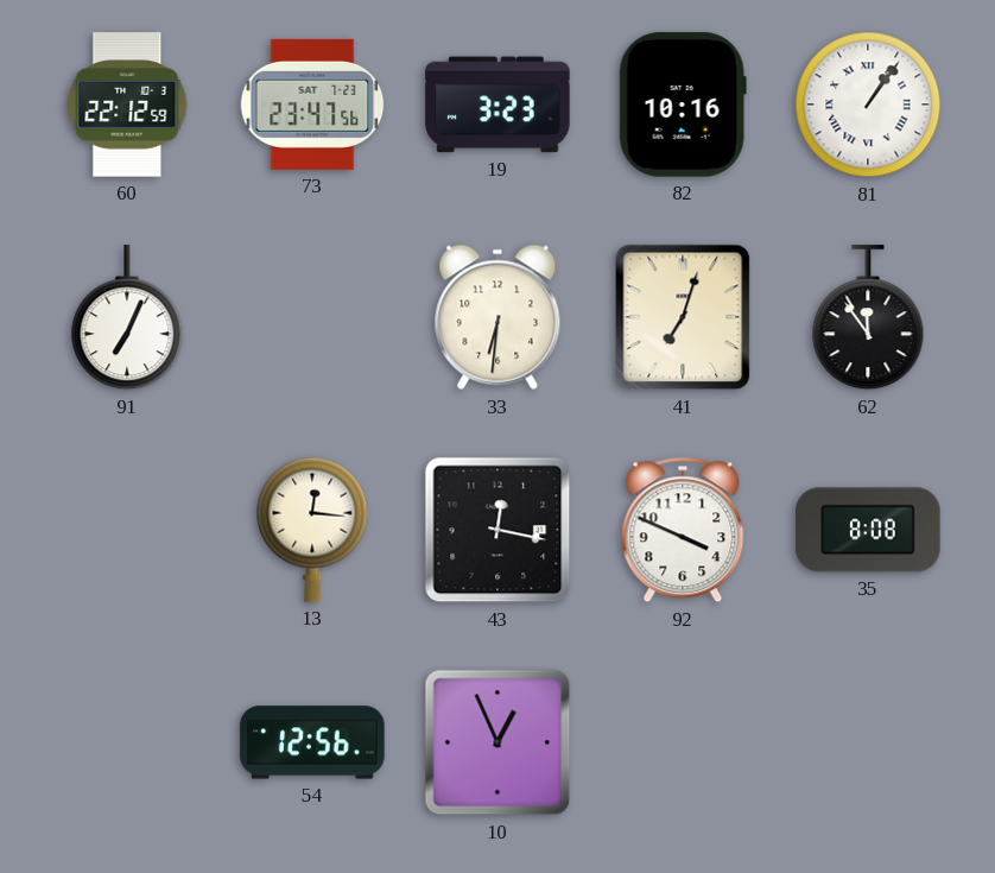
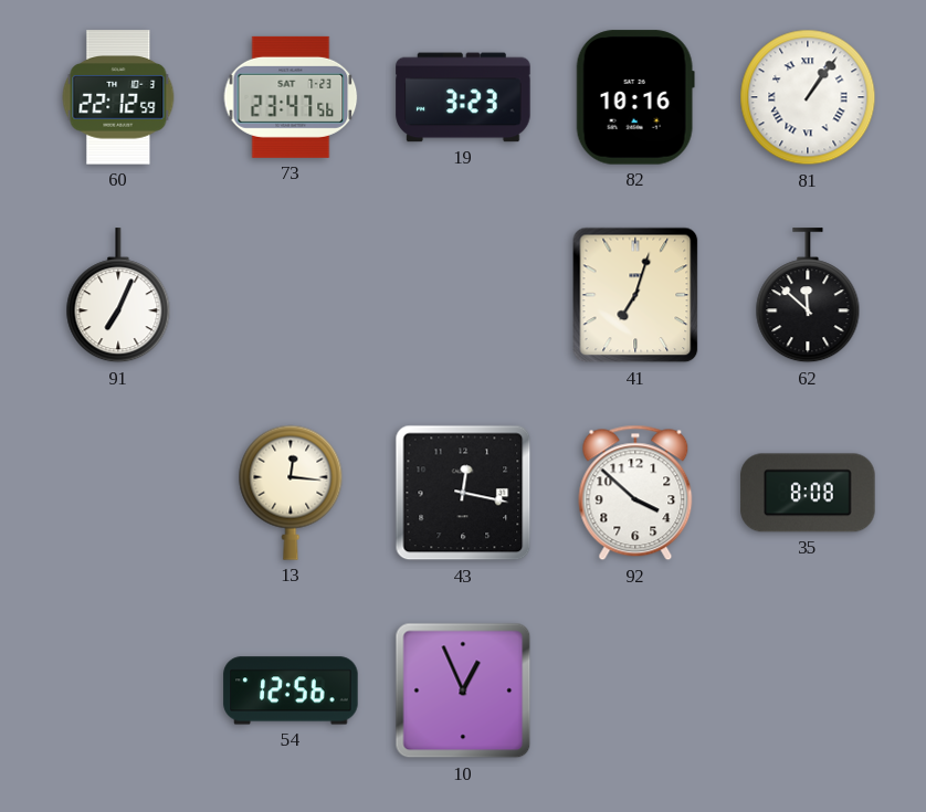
33: 6:31 -> none (497, 317)
62: 11:54 -> 11:52 (808, 296)
92: 3:49 -> 3:52 (635, 493)
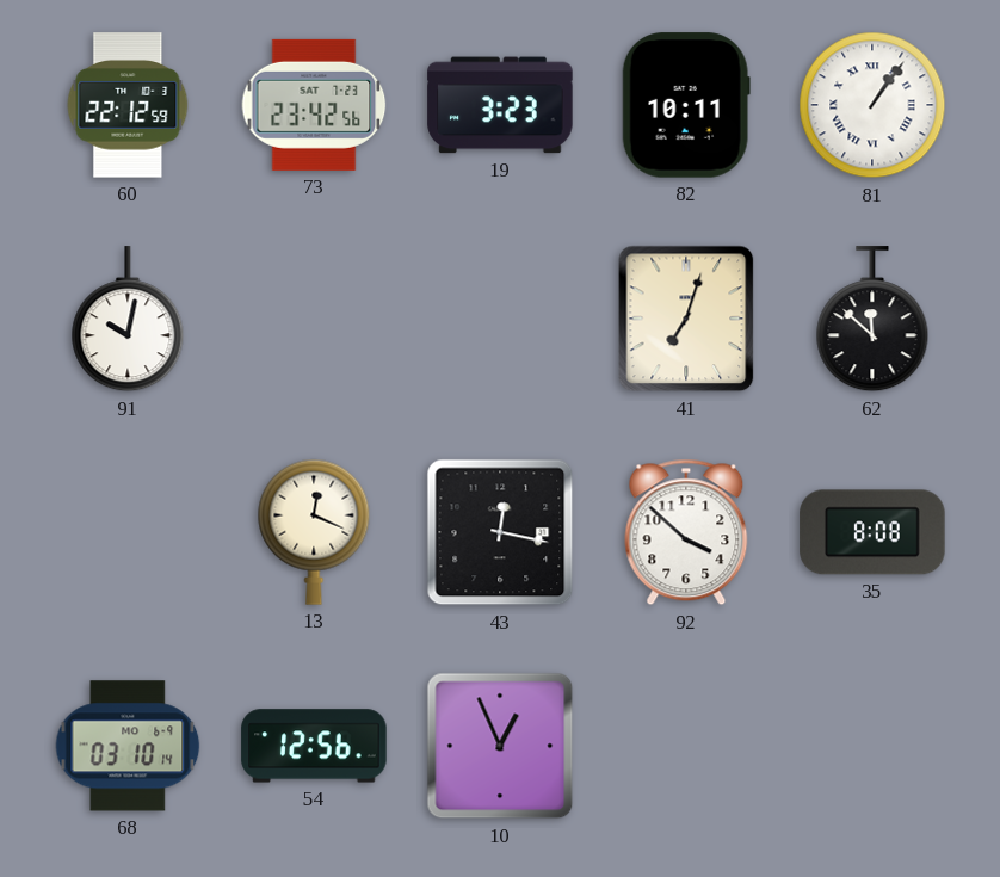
73: 23:47 -> 23:42 (314, 105)
82: 10:16 -> 10:11 (686, 105)
91: 7:04 -> 10:02 (128, 320)
13: 12:16 -> 12:19 (314, 532)
68: none -> 03:10 (128, 746)
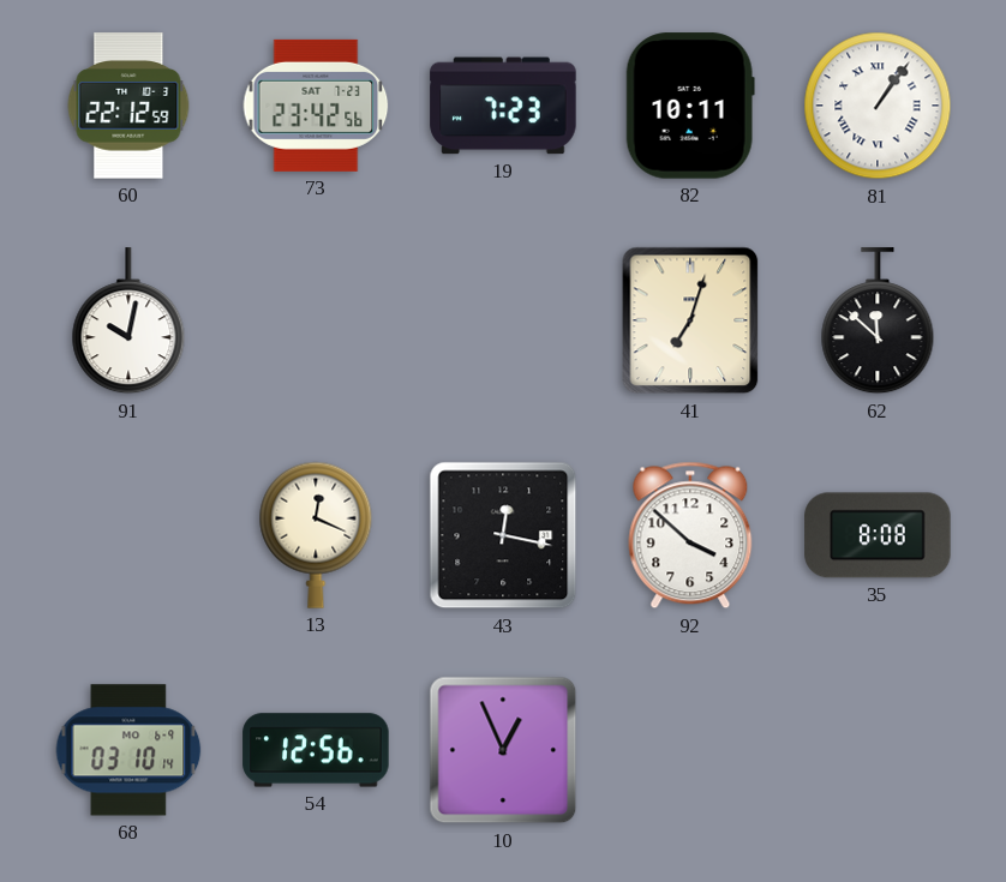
19: 3:23 -> 7:23 (503, 106)
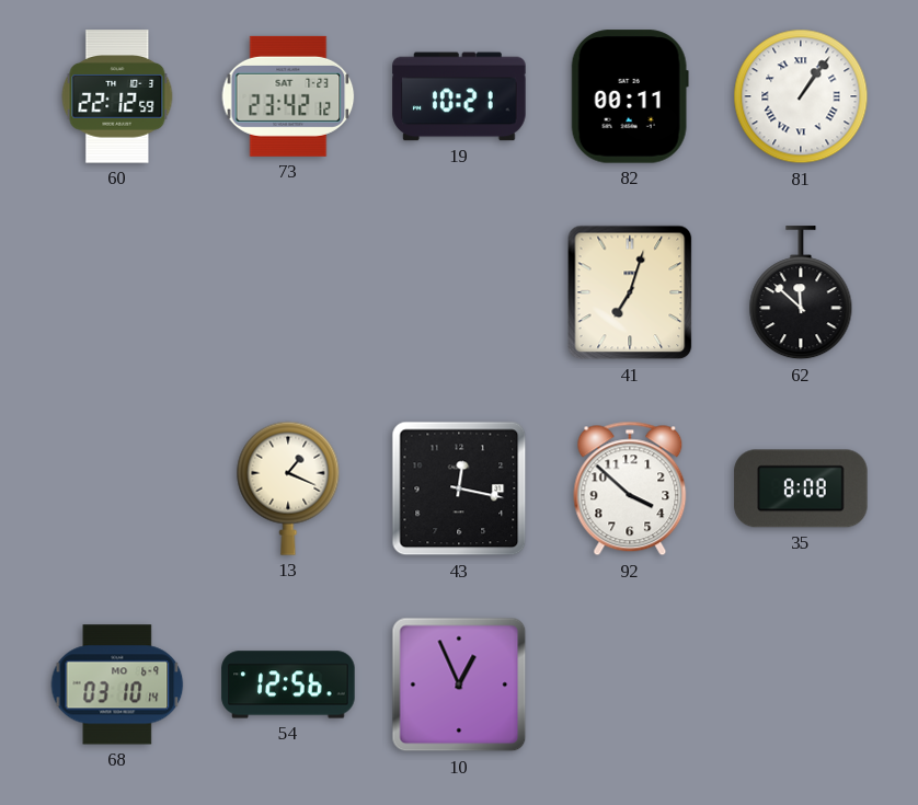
73: 23:42:56 -> 23:42:12 (288, 96)
19: 7:23 -> 10:21 (459, 96)
82: 10:11 -> 00:11 (630, 96)
91: 10:02 -> none (128, 322)
13: 12:19 -> 1:19 (288, 488)
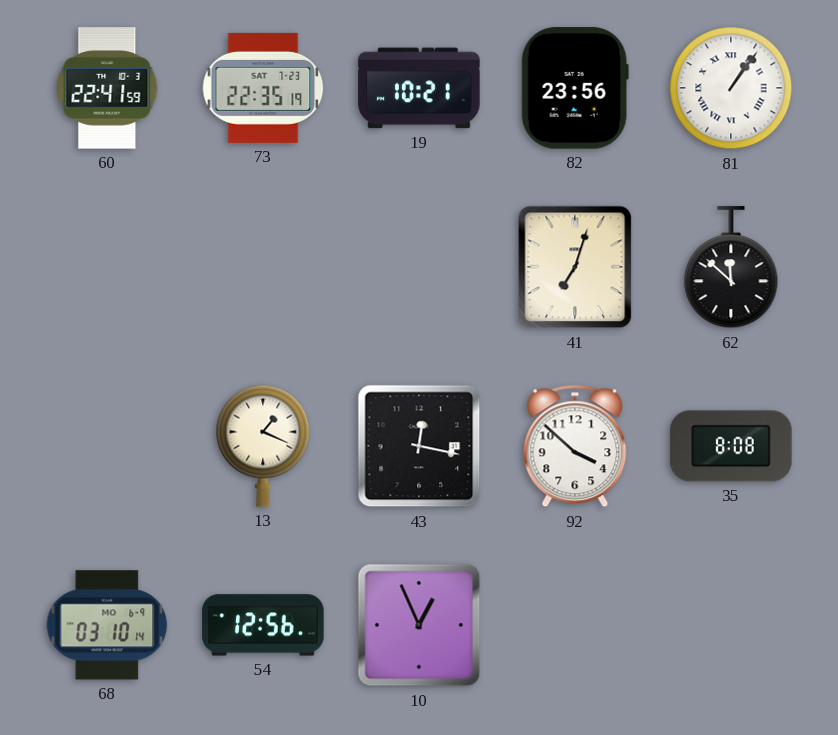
60: 22:12 -> 22:41 (107, 88)
73: 23:42 -> 22:35 (263, 88)
82: 00:11 -> 23:56 (575, 88)
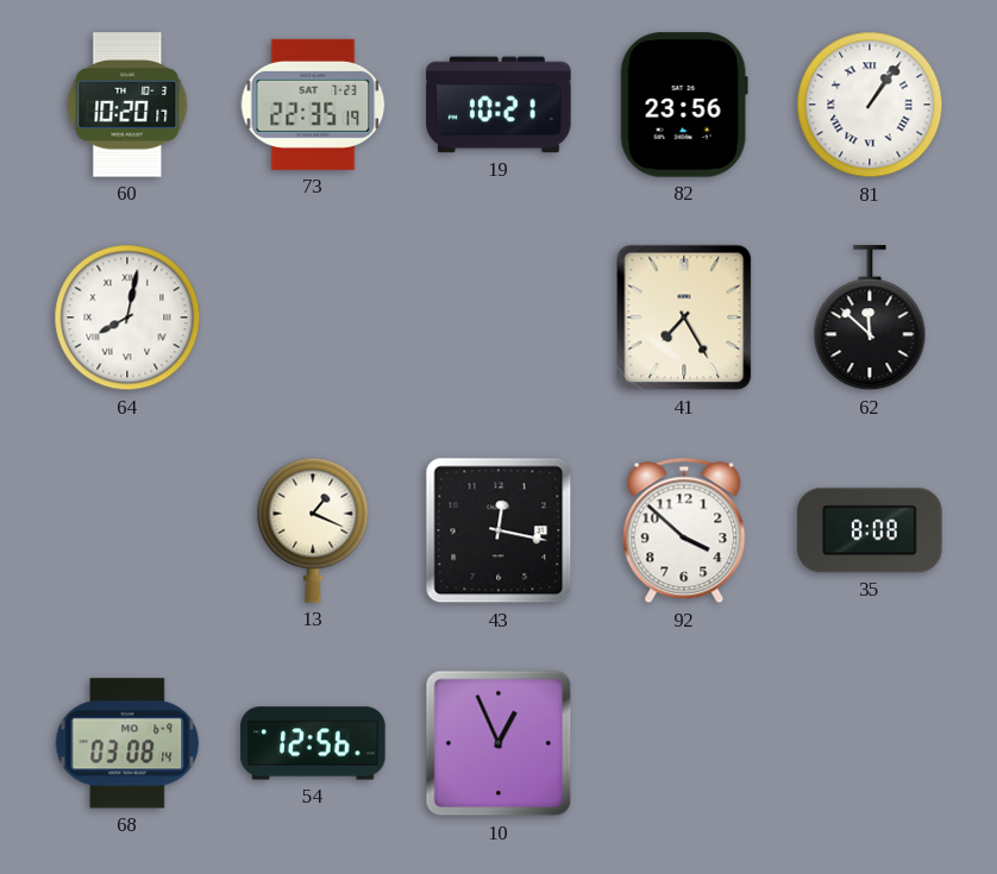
60: 22:41 -> 10:20 (127, 105)
64: none -> 8:02 (127, 317)
41: 7:03 -> 7:25 (684, 317)
68: 03:10 -> 03:08 (127, 743)
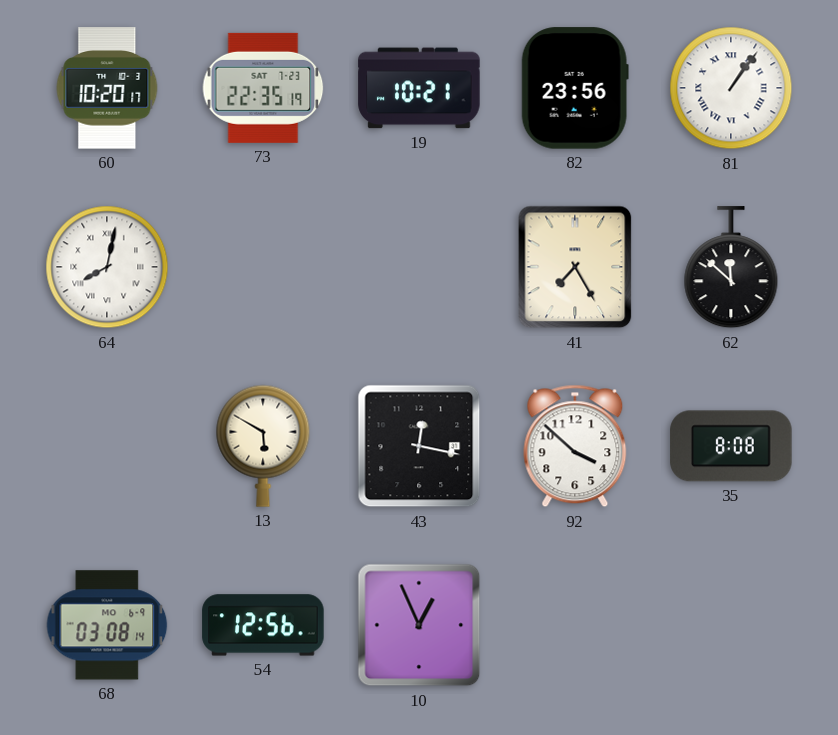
13: 1:19 -> 5:50 (263, 446)
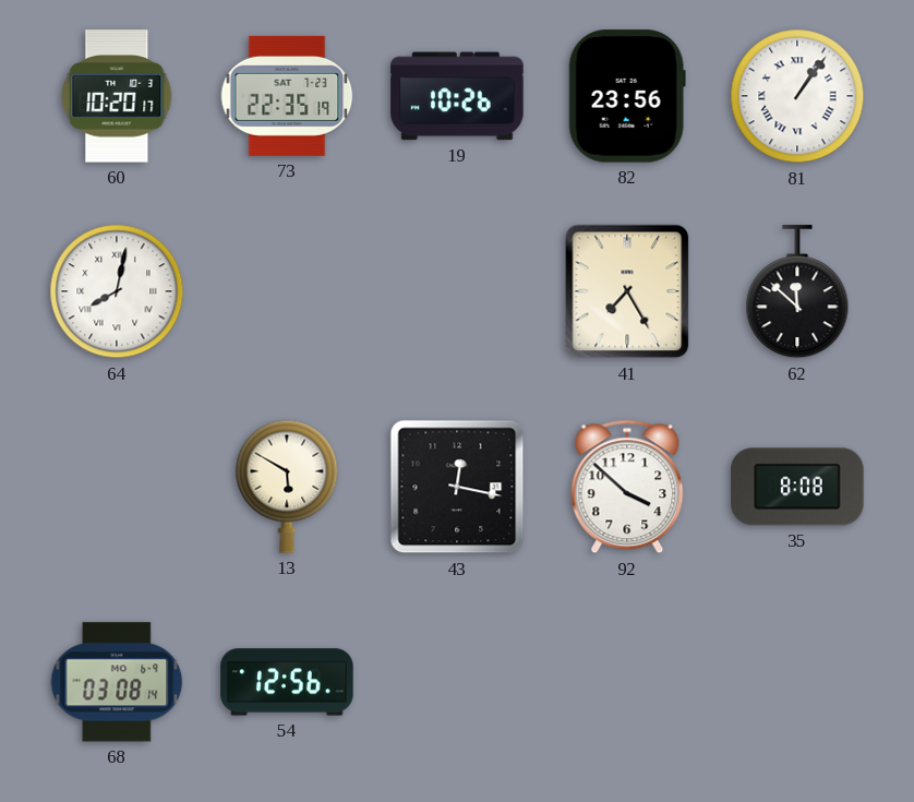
19: 10:21 -> 10:26 (457, 96)
10: 12:56 -> none (419, 625)
